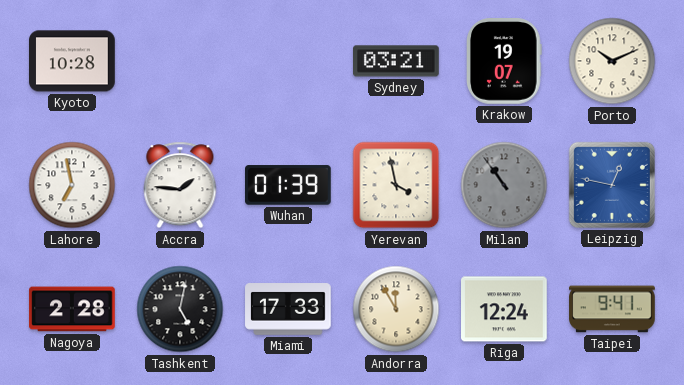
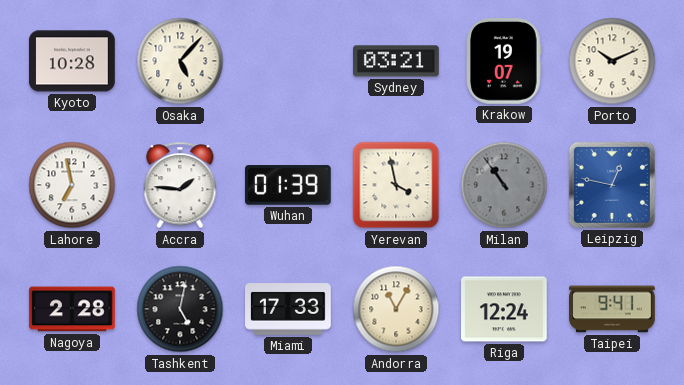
Osaka: none -> 5:07 (180, 61)
Andorra: 11:55 -> 11:05 (396, 309)
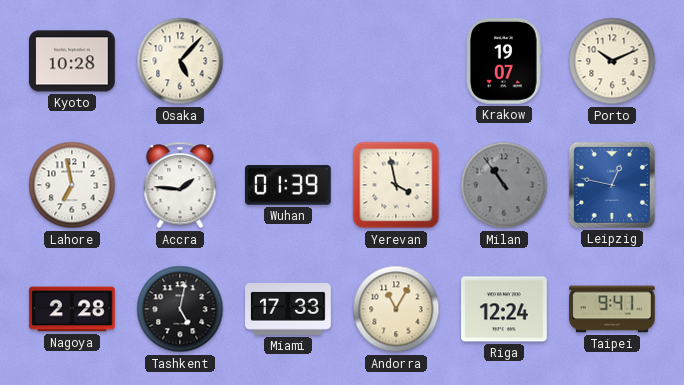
Sydney: 03:21 -> none (397, 61)
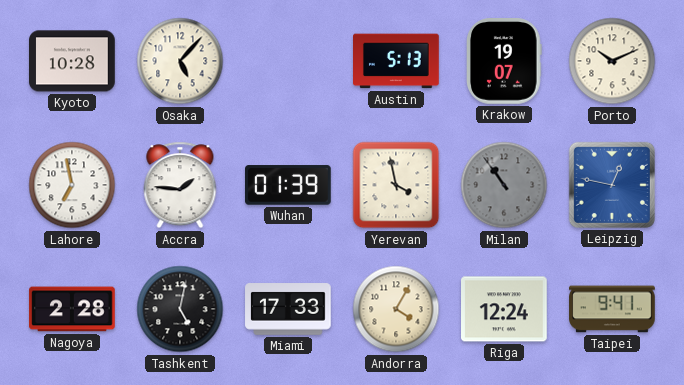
Austin: none -> 5:13 (397, 61)
Andorra: 11:05 -> 4:05 (396, 309)
